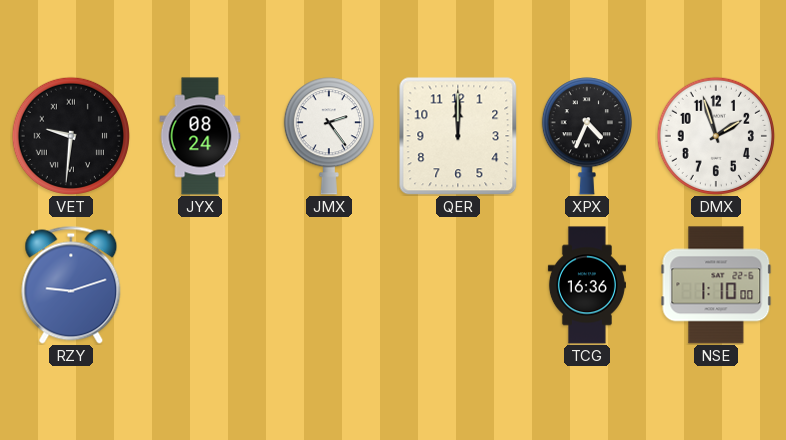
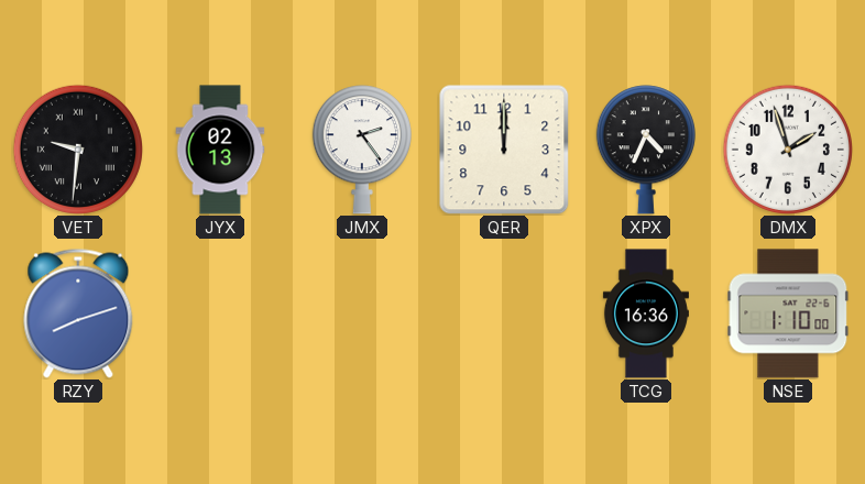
JYX: 08:24 -> 02:13 (220, 150)
RZY: 9:12 -> 8:12 (78, 313)
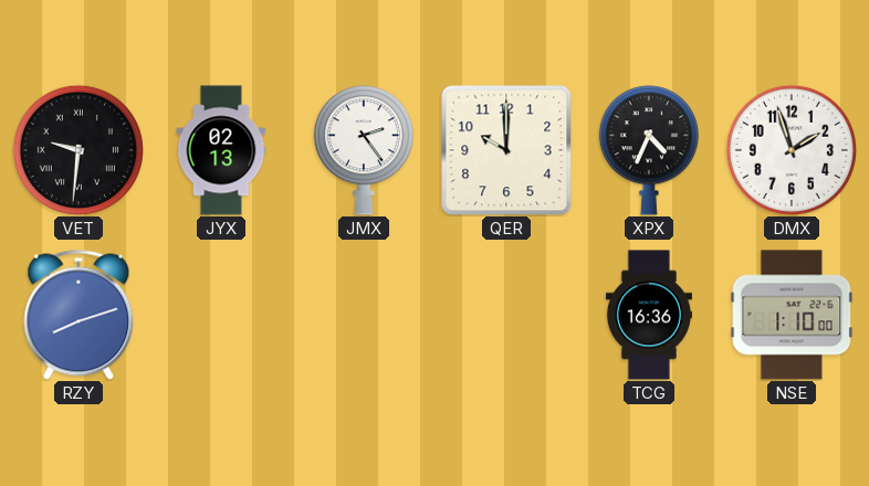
QER: 12:00 -> 10:00 (506, 150)
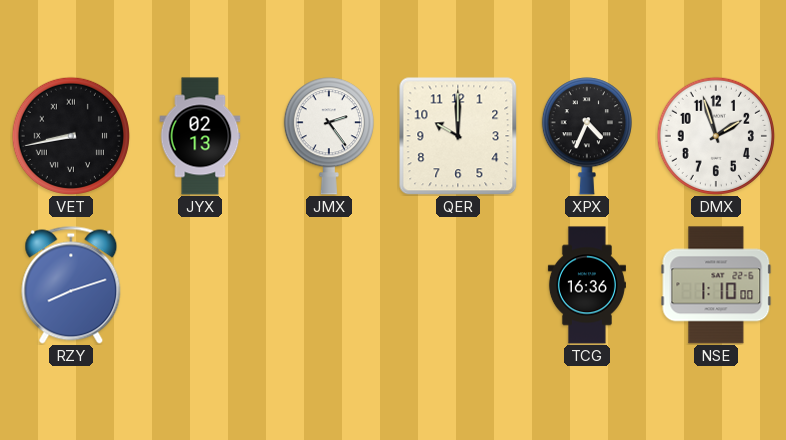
VET: 9:31 -> 8:43 (71, 136)
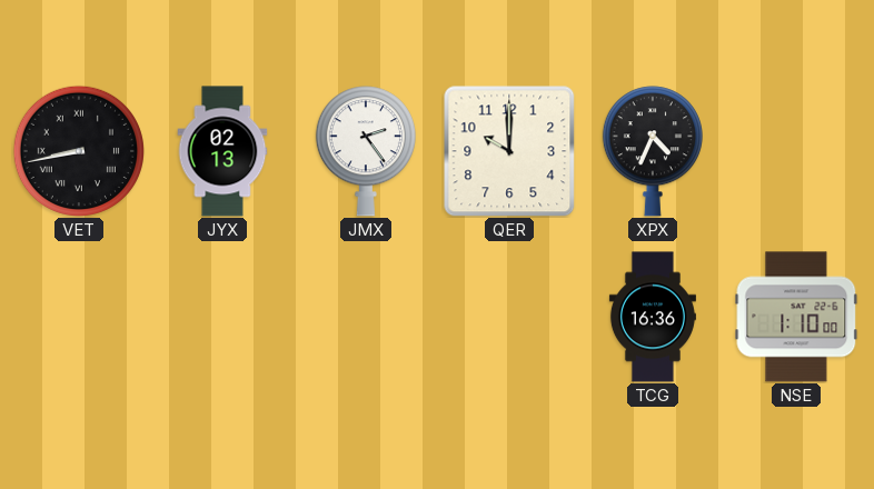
DMX: 1:57 -> none (716, 136)
RZY: 8:12 -> none (71, 285)
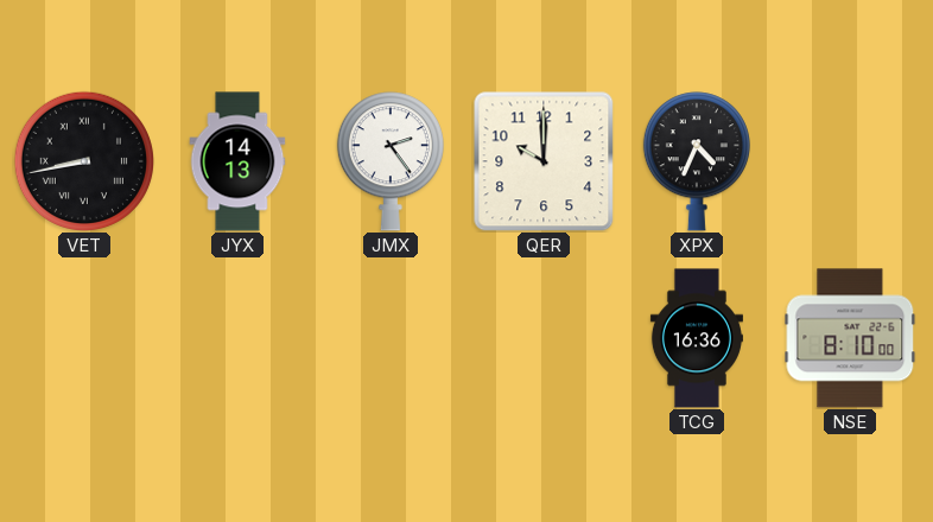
JYX: 02:13 -> 14:13 (237, 161)
NSE: 1:10 -> 8:10 (850, 338)
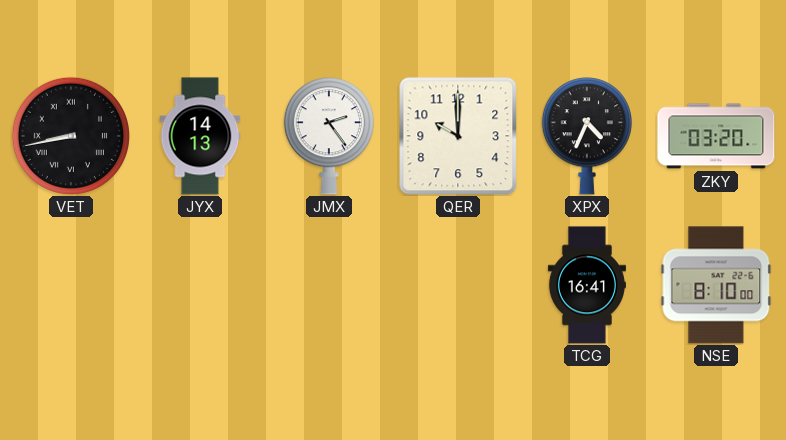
ZKY: none -> 03:20 (716, 136)
TCG: 16:36 -> 16:41 (587, 285)
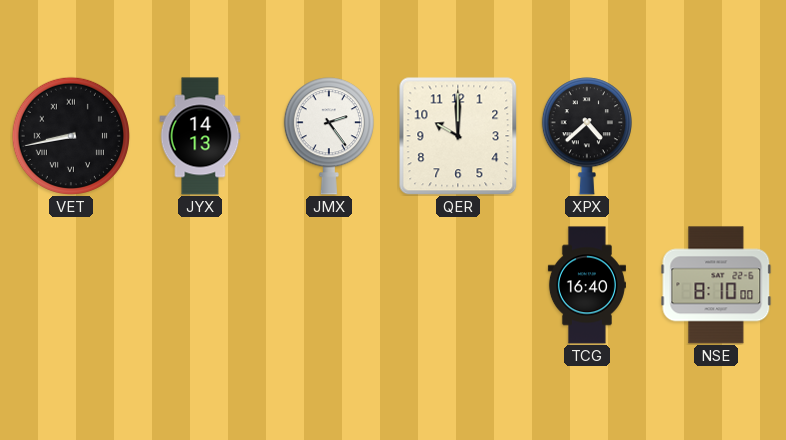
XPX: 4:34 -> 4:38 (587, 136)
ZKY: 03:20 -> none (716, 136)
TCG: 16:41 -> 16:40 (587, 285)
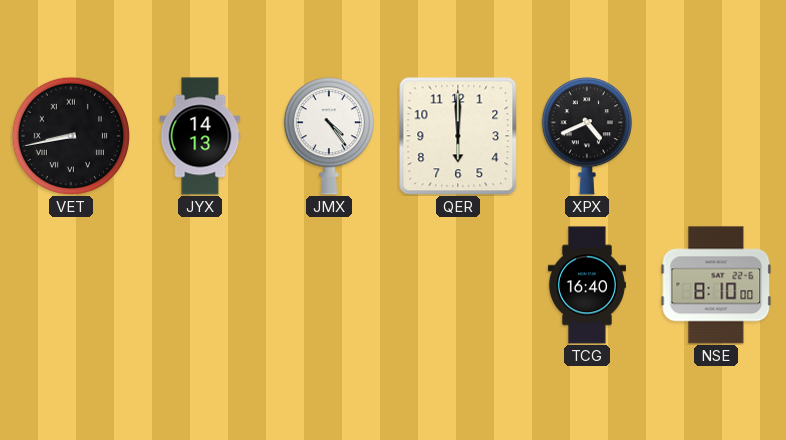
JMX: 2:24 -> 4:24 (329, 136)
QER: 10:00 -> 6:00 (458, 136)
XPX: 4:38 -> 4:41 (587, 136)
